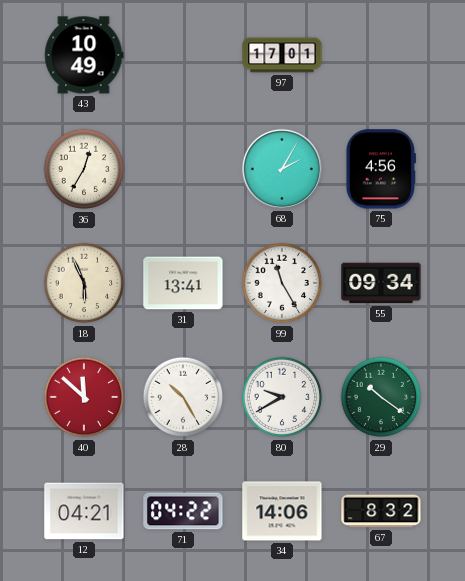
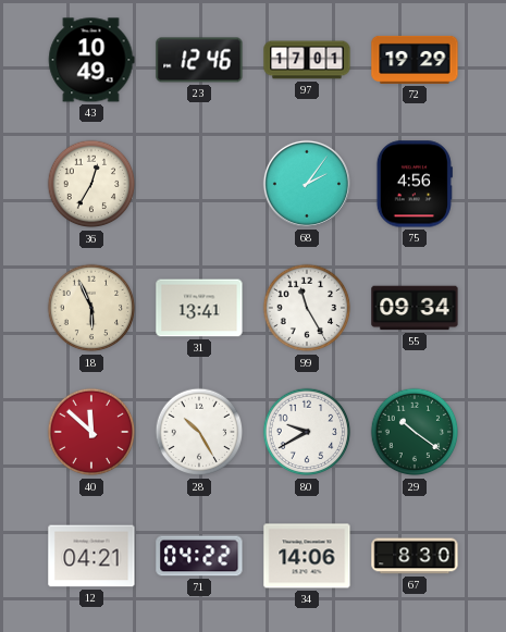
23: none -> 12:46 (199, 60)
72: none -> 19:29 (415, 60)
68: 2:05 -> 2:06 (307, 184)
67: 8:32 -> 8:30 (415, 556)
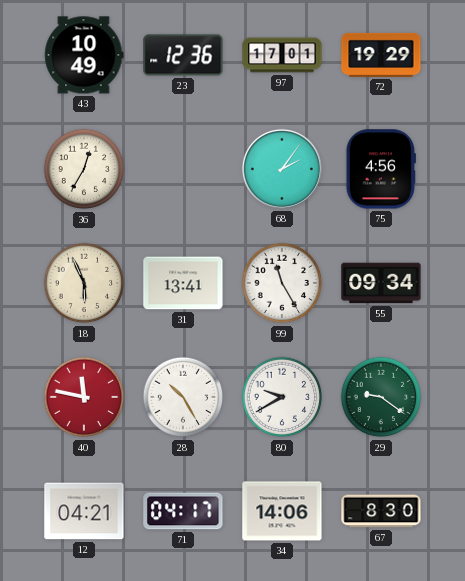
23: 12:46 -> 12:36 (183, 55)
40: 11:52 -> 11:47 (84, 397)
29: 10:21 -> 9:21 (381, 397)
71: 04:22 -> 04:17 (183, 511)
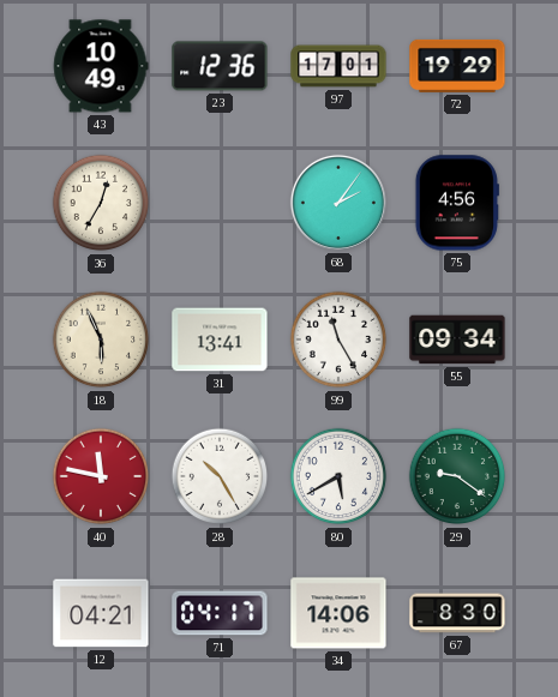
80: 9:40 -> 5:40 (338, 476)
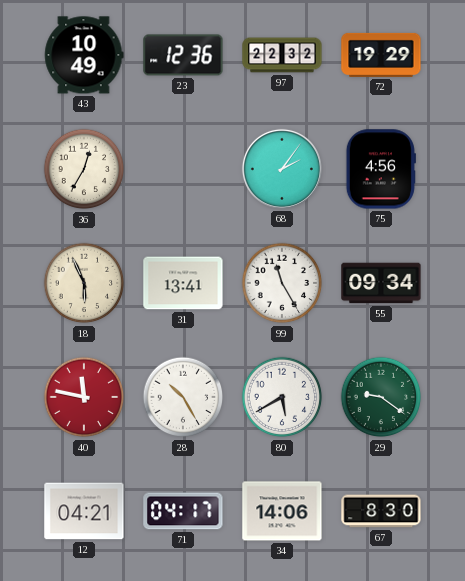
97: 17:01 -> 22:32 (282, 55)
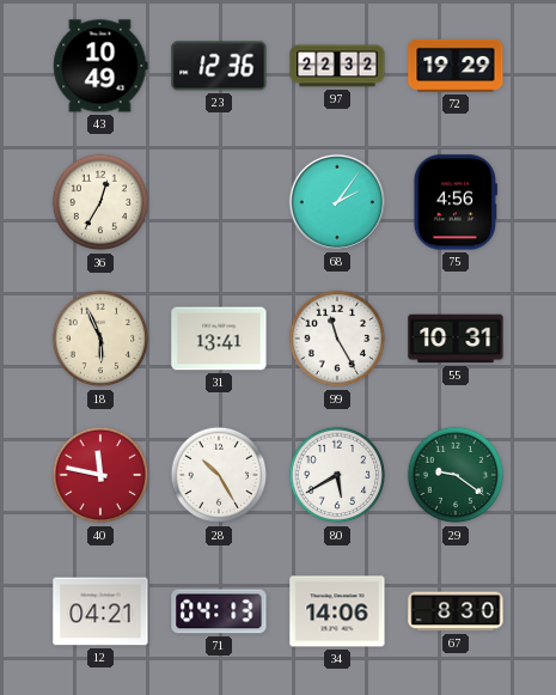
55: 09:34 -> 10:31 (456, 339)
71: 04:17 -> 04:13 (219, 611)
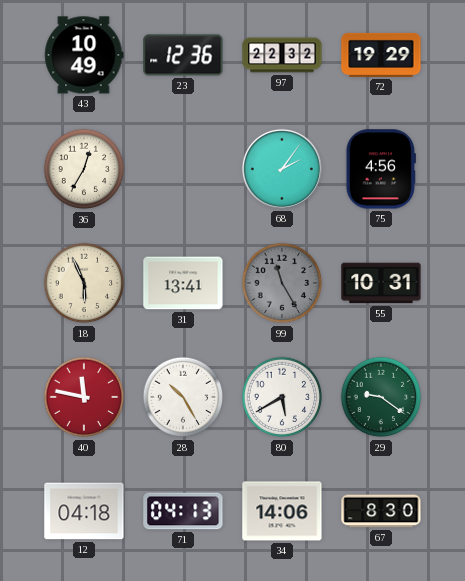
99 dial: white -> grey (282, 283)
12: 04:21 -> 04:18 (84, 511)
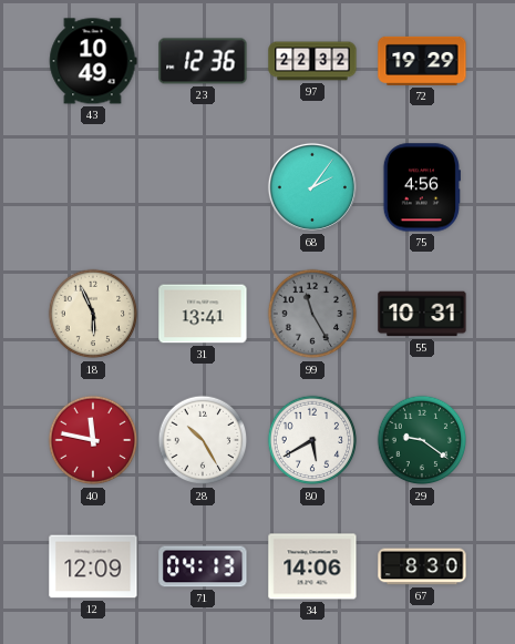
36: 12:35 -> none (84, 169)
12: 04:18 -> 12:09 (93, 566)
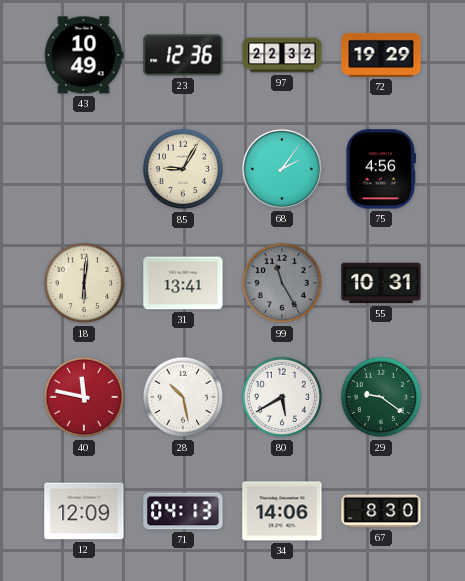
85: none -> 9:05 (183, 169)
18: 5:56 -> 6:01 (84, 283)
28: 10:25 -> 10:28 (183, 397)
